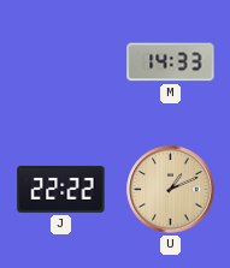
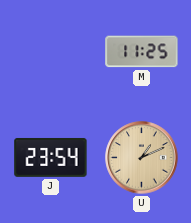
M: 14:33 -> 11:25 (142, 52)
J: 22:22 -> 23:54 (51, 157)
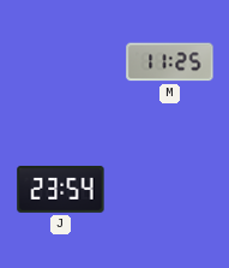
U: 1:11 -> none (142, 158)
